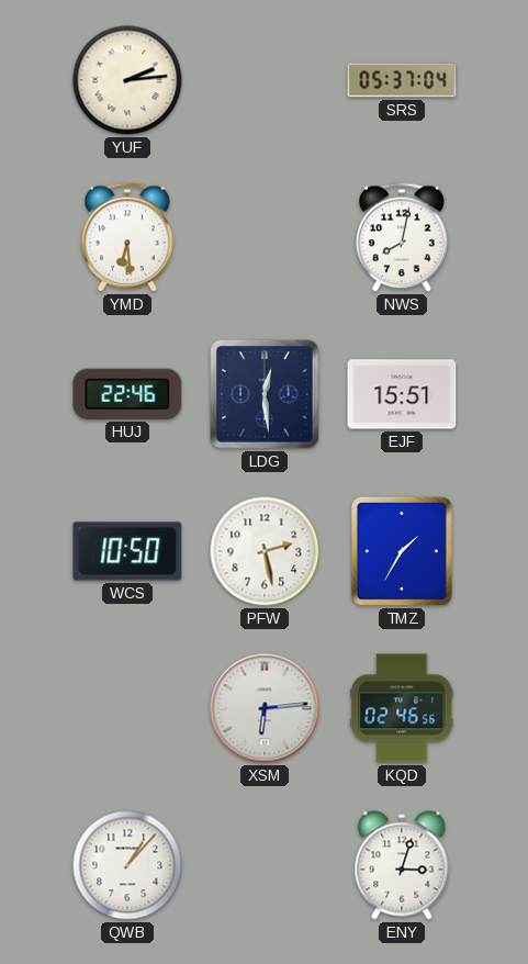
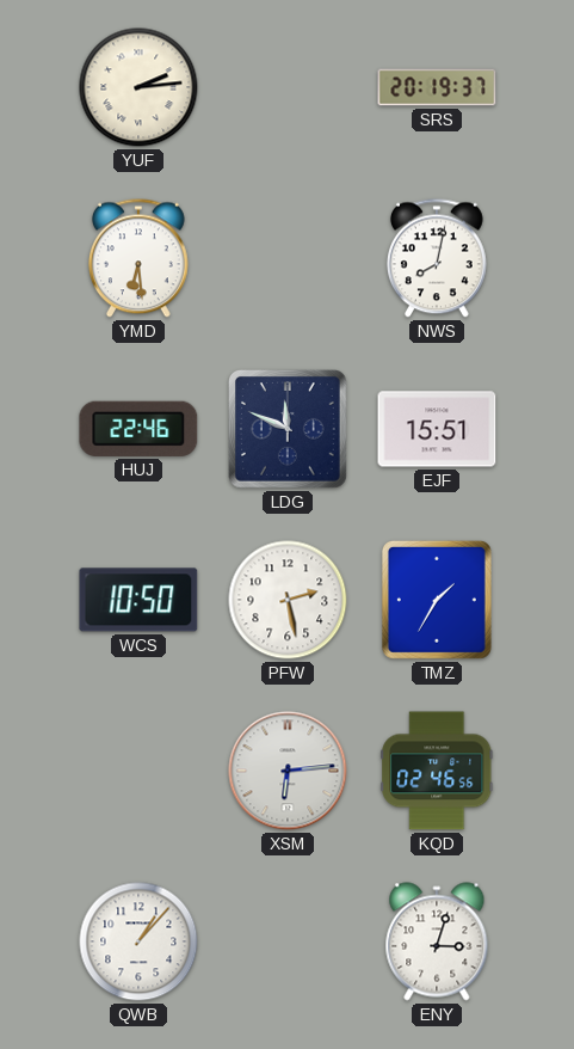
SRS: 05:37 -> 20:19 (437, 87)
LDG: 12:29 -> 11:49 (289, 430)
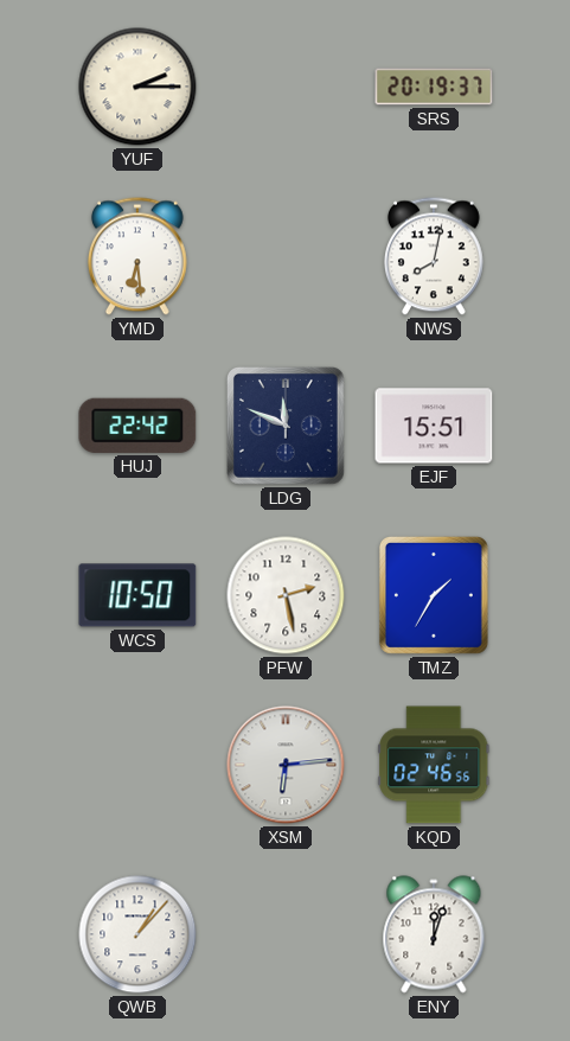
YUF: 2:14 -> 2:15 (137, 87)
HUJ: 22:46 -> 22:42 (137, 426)
ENY: 3:03 -> 12:03 (434, 934)
